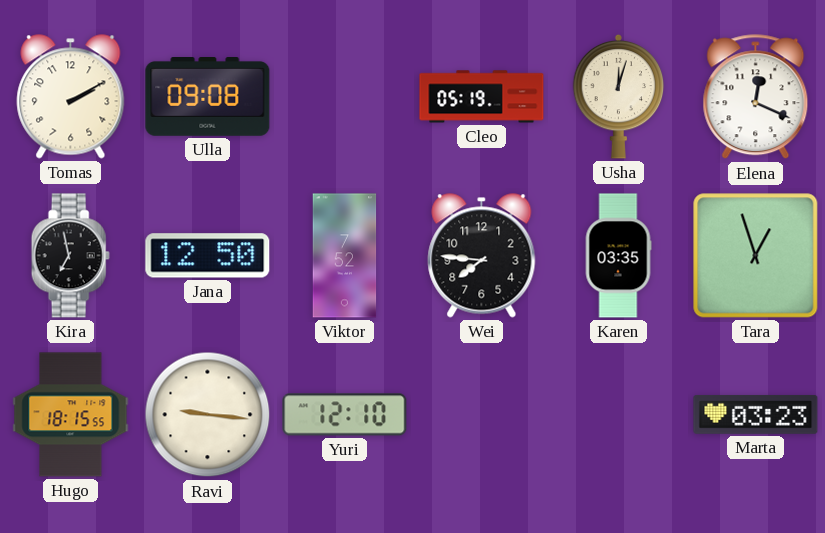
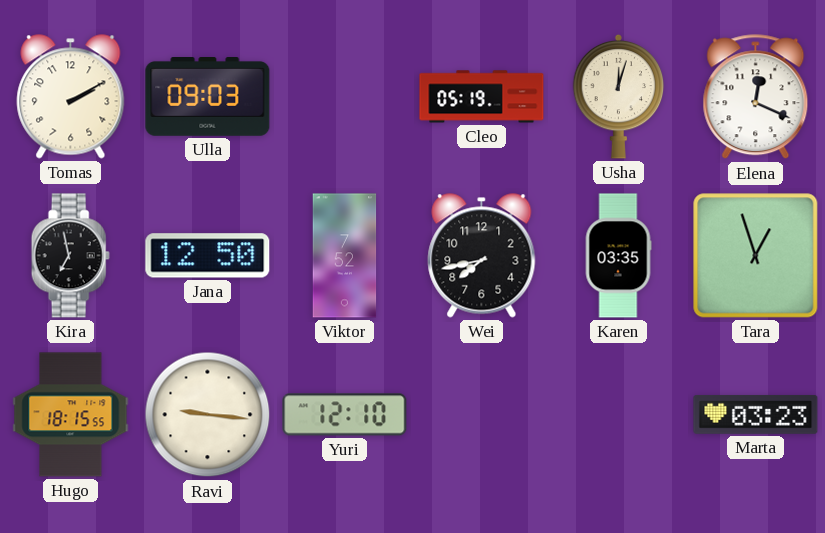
Ulla: 09:08 -> 09:03 (208, 97)
Wei: 7:46 -> 7:43 (482, 256)
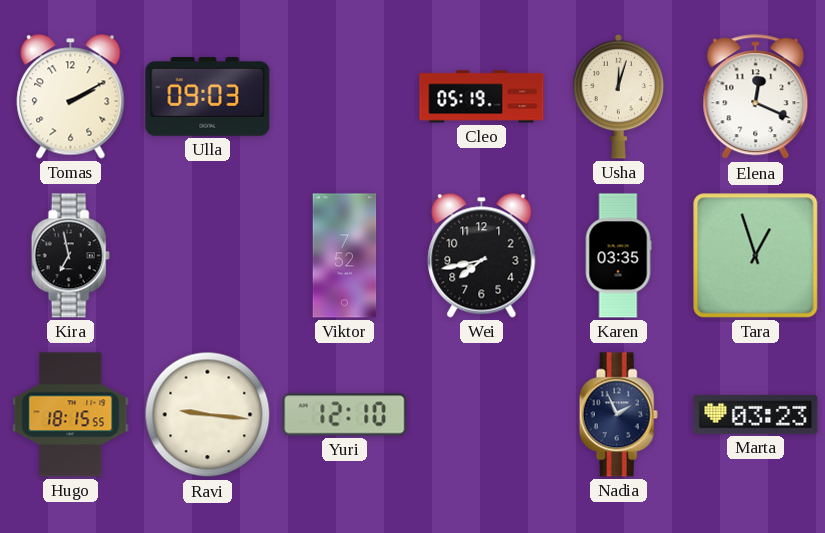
Jana: 12:50 -> none (208, 256)
Nadia: none -> 1:56 (618, 415)
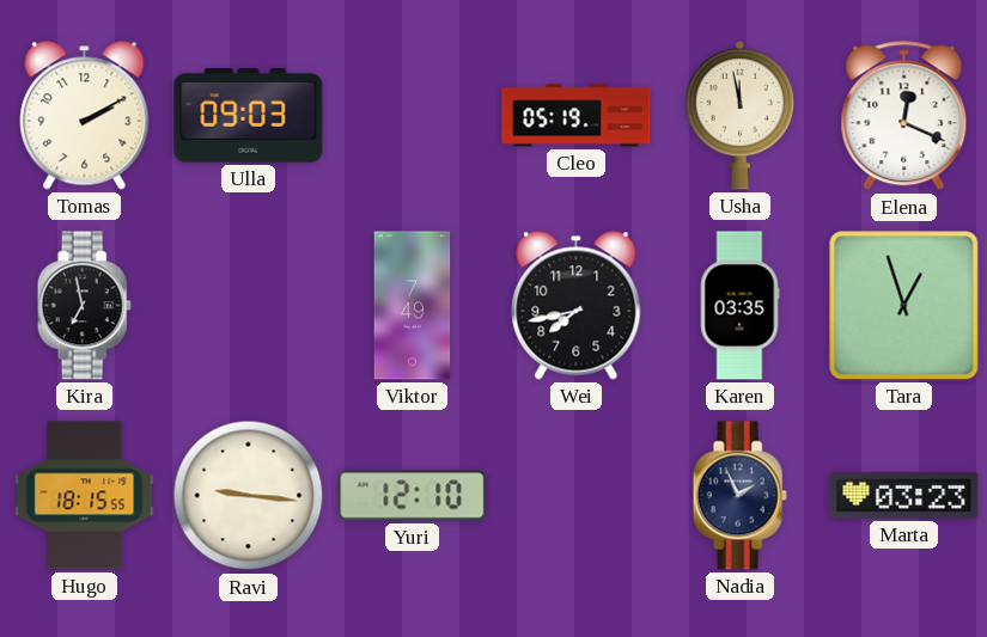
Usha: 12:03 -> 11:58 (741, 115)
Viktor: 7:52 -> 7:49 (413, 306)
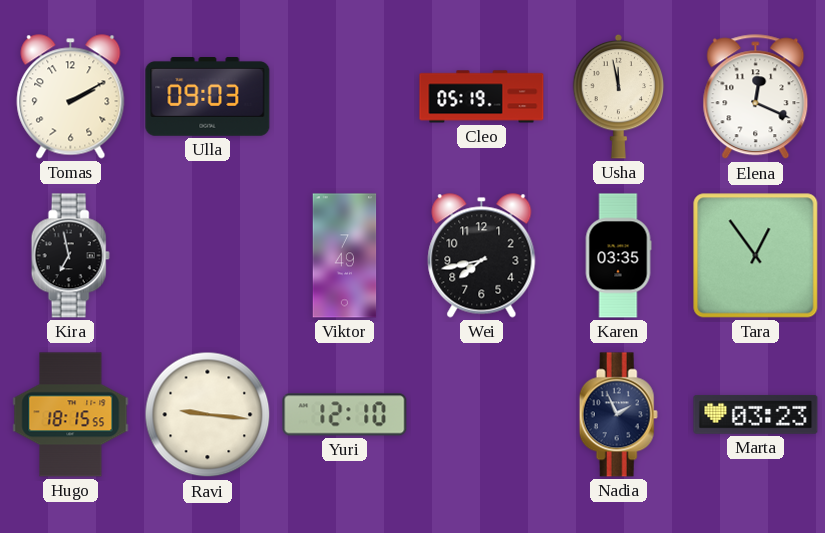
Tara: 12:57 -> 12:54 (756, 256)
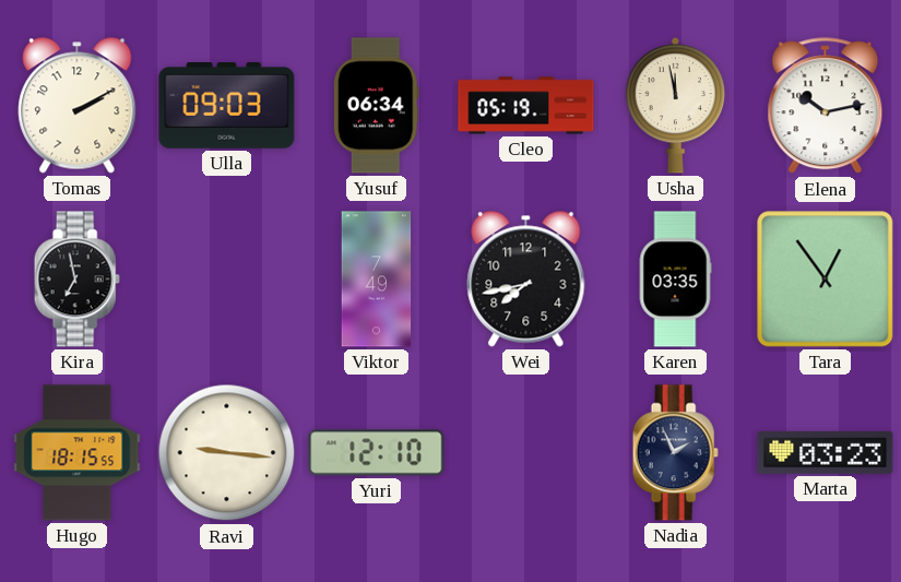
Yusuf: none -> 06:34 (376, 106)
Elena: 12:19 -> 10:13 (826, 106)
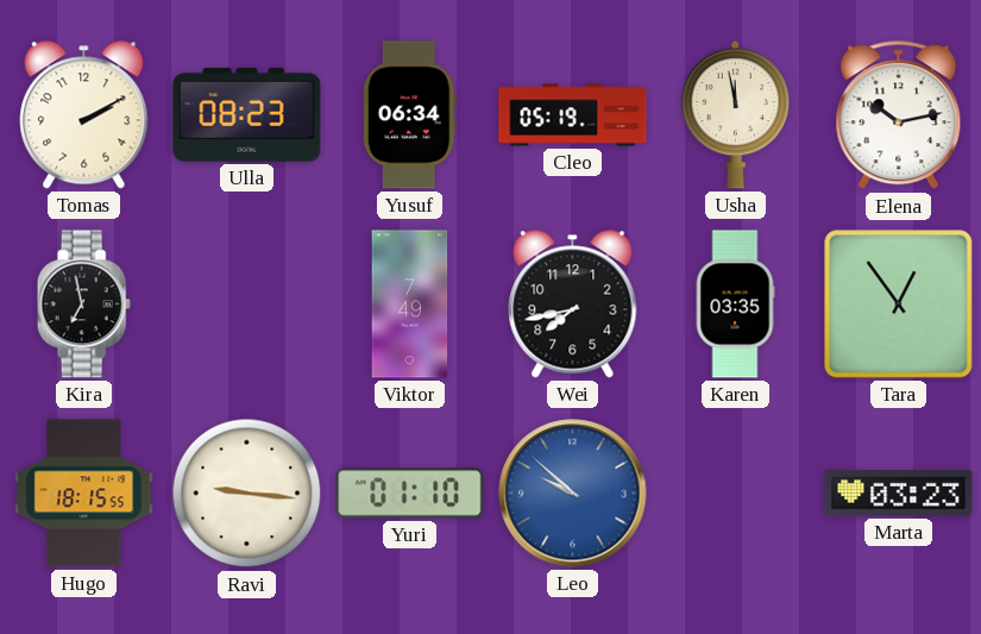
Ulla: 09:03 -> 08:23 (247, 115)
Yuri: 12:10 -> 01:10 (410, 494)
Leo: none -> 9:52 (573, 494)
Nadia: 1:56 -> none (675, 453)
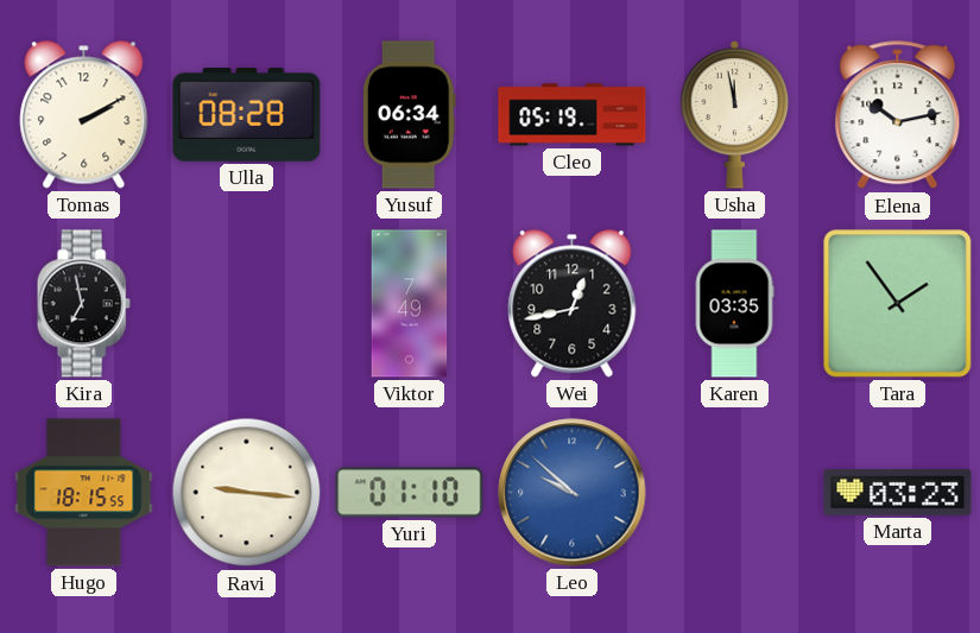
Ulla: 08:23 -> 08:28 (247, 115)
Wei: 7:43 -> 12:43 (573, 304)
Tara: 12:54 -> 1:54 (898, 304)
